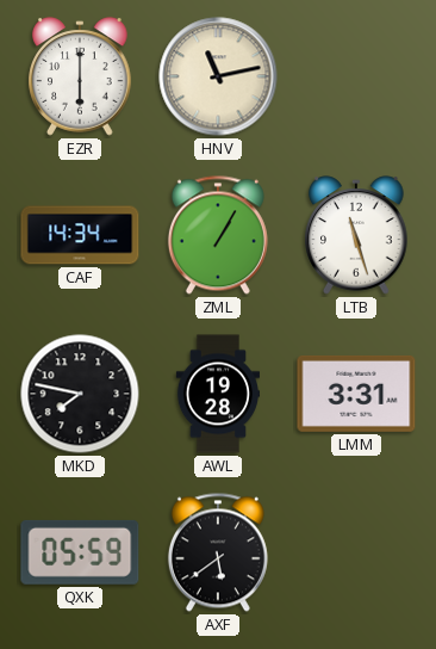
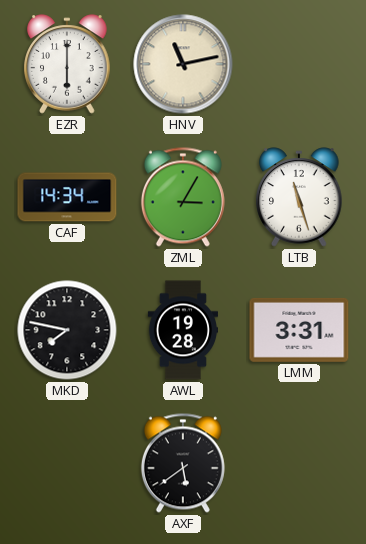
ZML: 1:05 -> 3:05 (183, 197)
QXK: 05:59 -> none (80, 552)
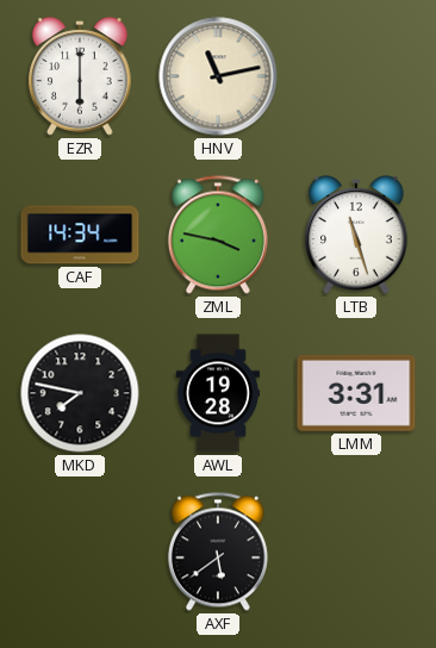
ZML: 3:05 -> 3:47 (218, 235)
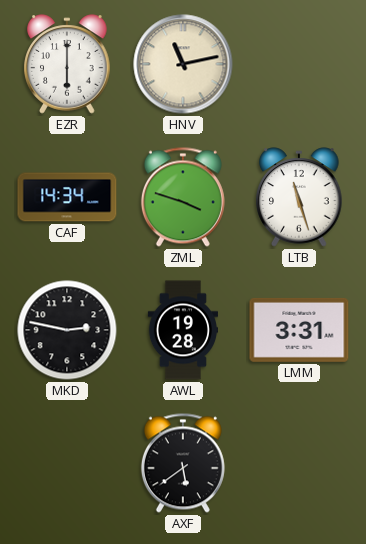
ZML: 3:47 -> 3:48 (183, 197)
MKD: 7:47 -> 2:47 (67, 330)
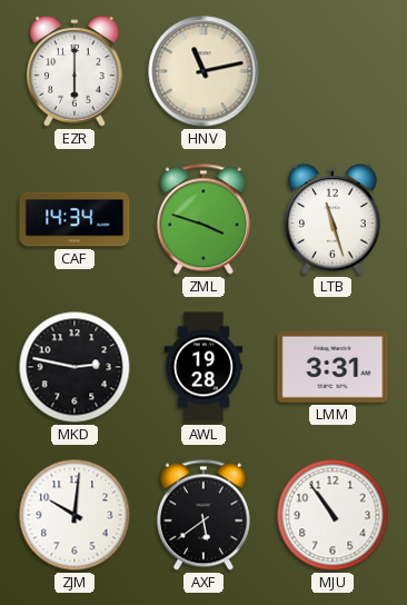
ZJM: none -> 10:01 (75, 515)
MJU: none -> 10:54 (332, 515)
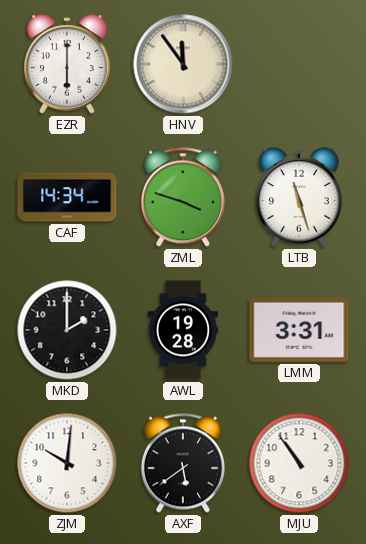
HNV: 11:13 -> 11:54 (183, 64)
MKD: 2:47 -> 2:00 (67, 330)
